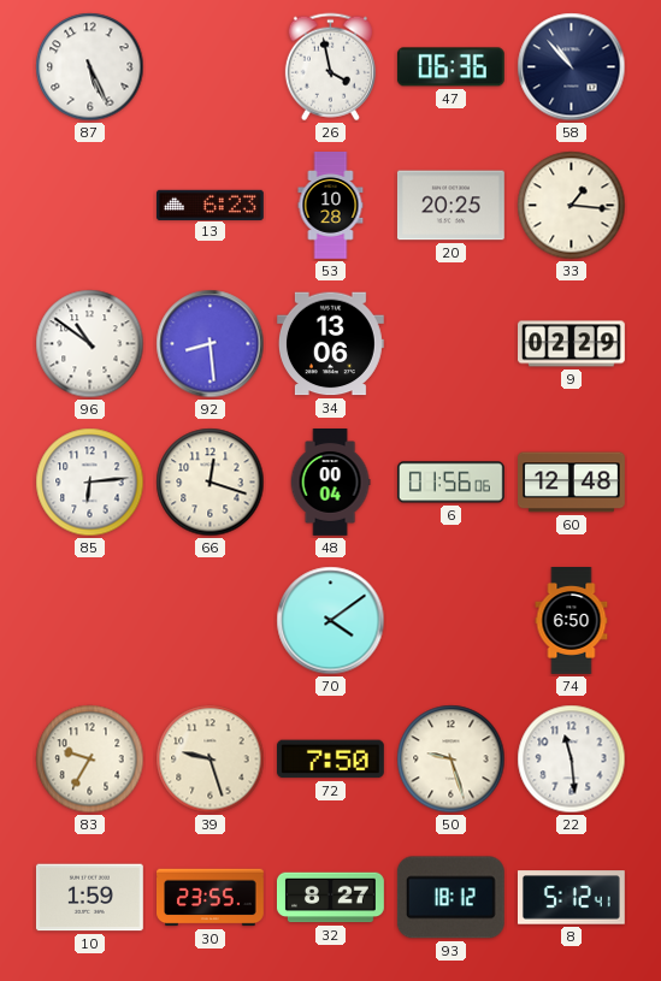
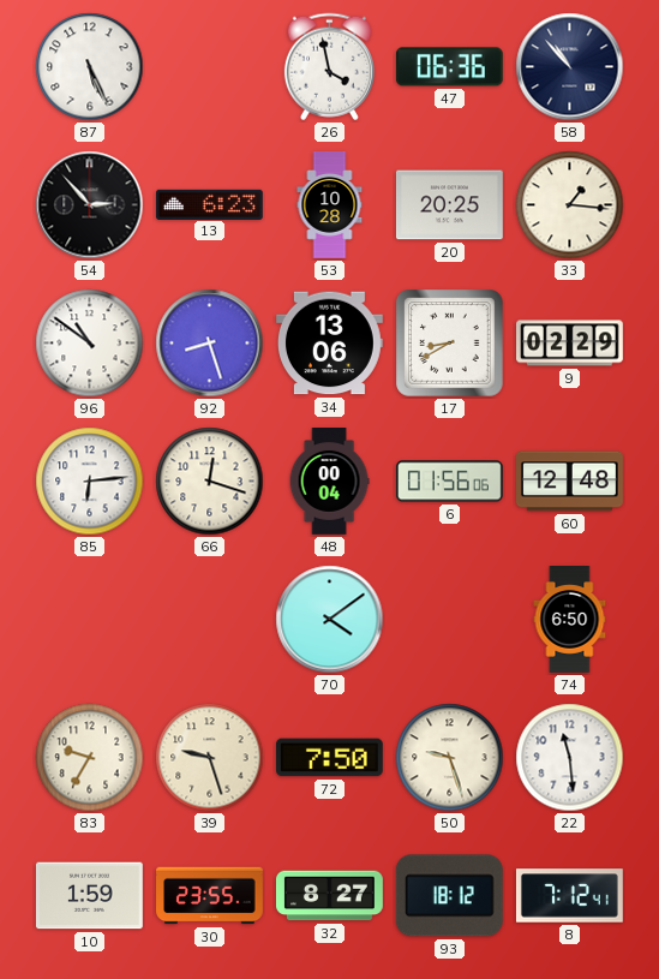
54: none -> 2:53 (90, 205)
92: 8:29 -> 8:27 (210, 344)
17: none -> 8:40 (450, 344)
8: 5:12 -> 7:12 (569, 896)
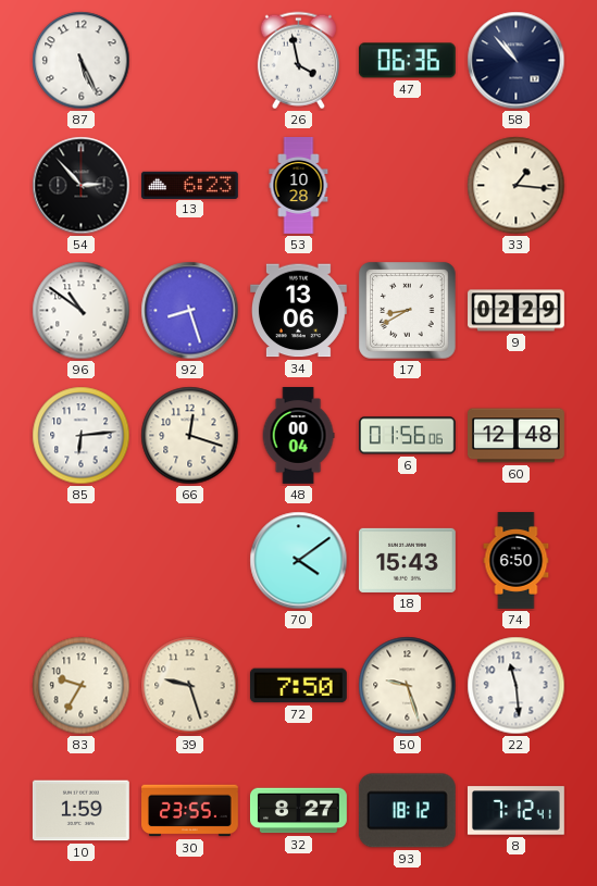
20: 20:25 -> none (449, 205)
18: none -> 15:43 (407, 560)
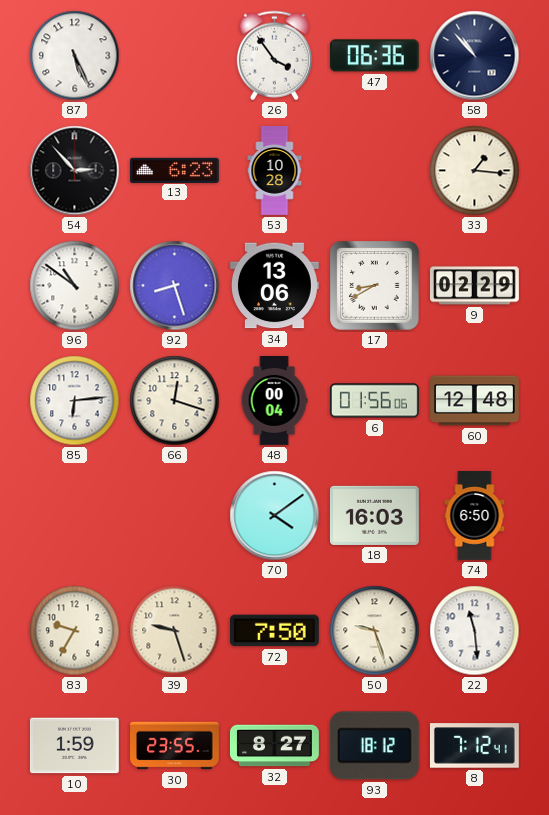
26: 3:58 -> 3:54 (274, 56)
18: 15:43 -> 16:03 (374, 515)
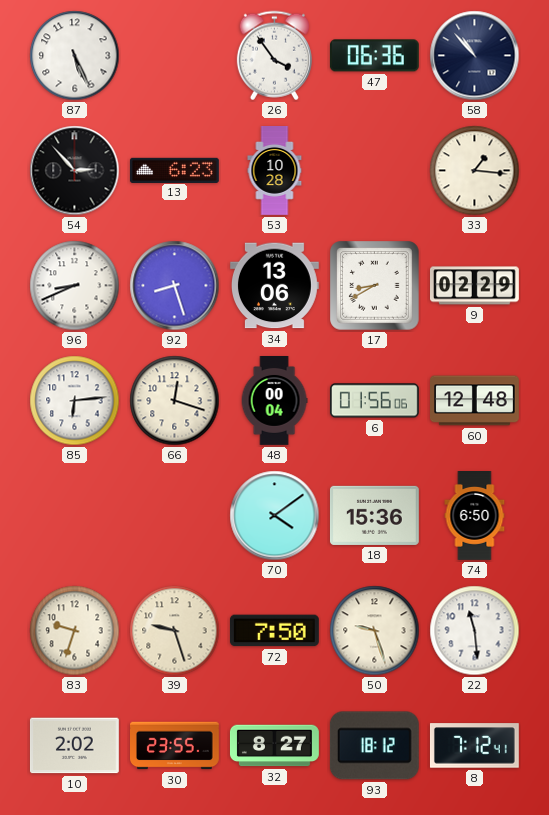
96: 10:51 -> 8:41 (75, 286)
18: 16:03 -> 15:36 (374, 515)
83: 9:35 -> 9:33 (75, 631)
10: 1:59 -> 2:02 (74, 746)
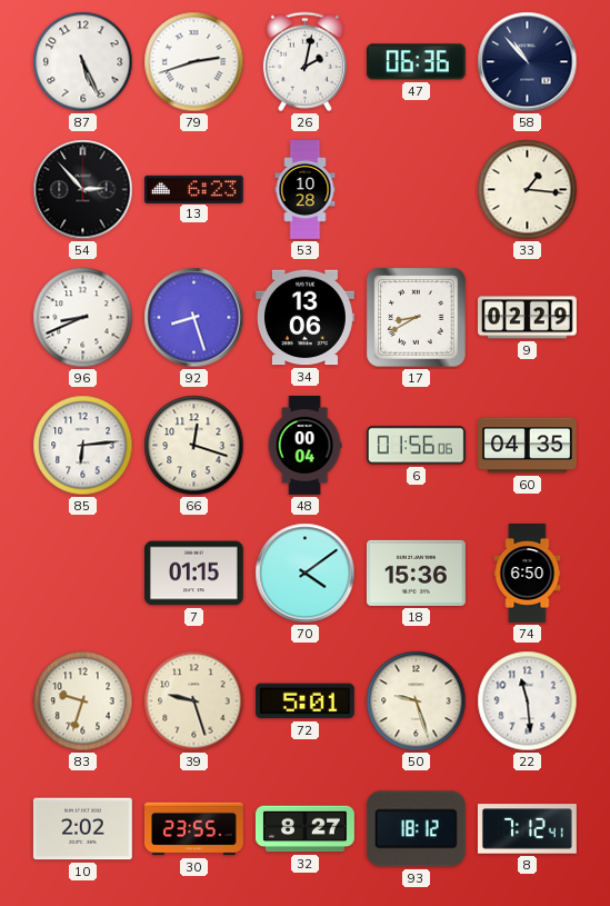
79: none -> 2:42 (194, 62)
26: 3:54 -> 2:02 (304, 62)
60: 12:48 -> 04:35 (528, 446)
7: none -> 01:15 (193, 574)
72: 7:50 -> 5:01 (304, 701)
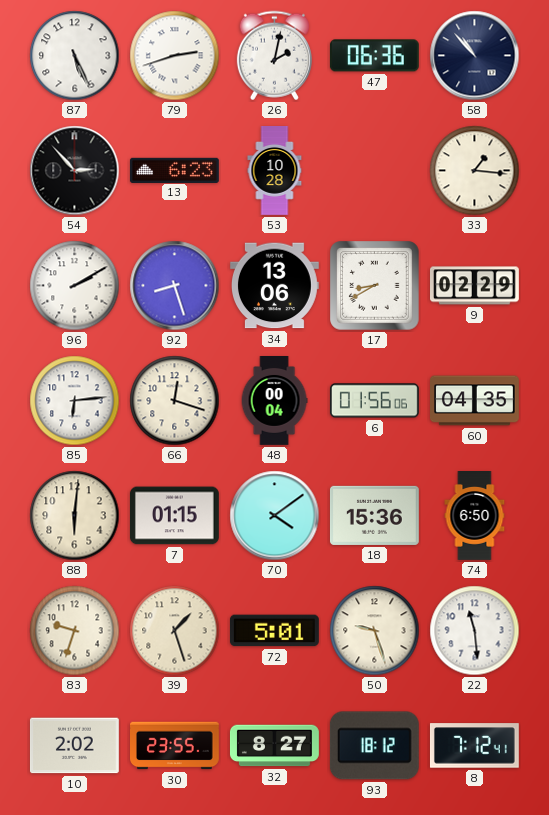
96: 8:41 -> 2:10 (75, 286)
88: none -> 6:01 (75, 516)
39: 9:27 -> 1:27 (175, 631)
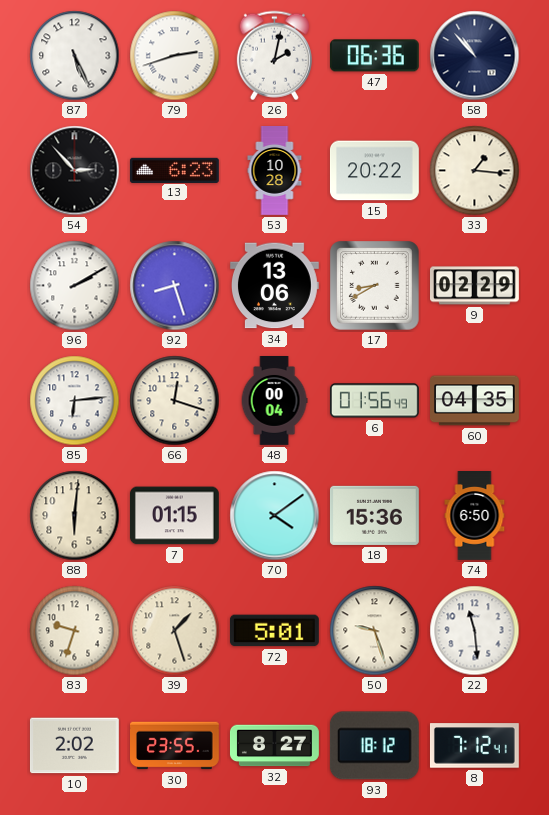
15: none -> 20:22 (374, 171)
6: 01:56:06 -> 01:56:49 (374, 401)
